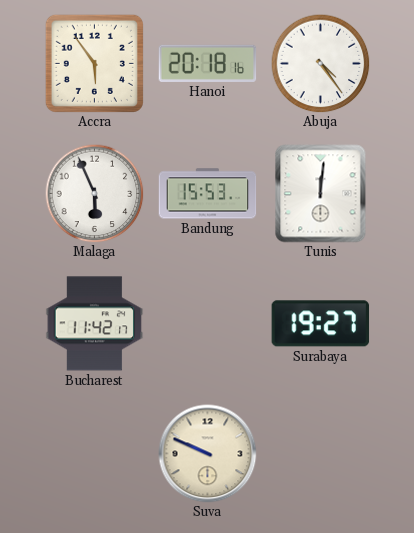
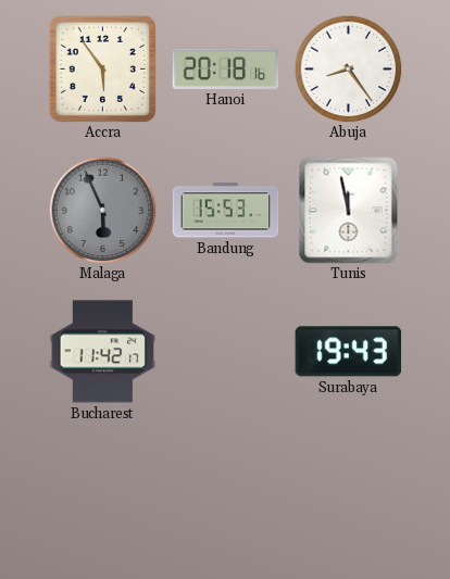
Abuja: 4:24 -> 8:24 (349, 70)
Malaga dial: white -> grey (103, 211)
Tunis: 12:01 -> 11:58 (349, 211)
Surabaya: 19:27 -> 19:43 (349, 352)
Suva: 9:49 -> none (208, 454)
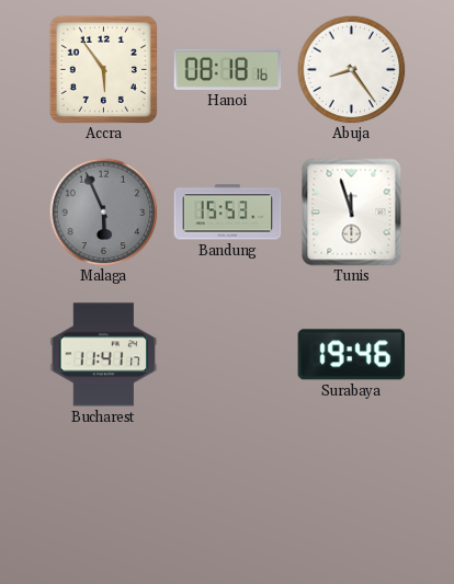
Hanoi: 20:18 -> 08:18 (228, 69)
Tunis: 11:58 -> 11:57 (352, 213)
Bucharest: 11:42 -> 11:41 (104, 355)
Surabaya: 19:43 -> 19:46 (352, 355)
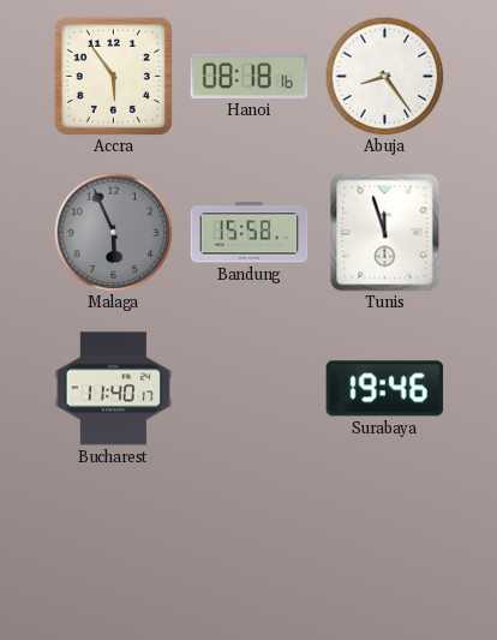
Bandung: 15:53 -> 15:58 (250, 233)
Bucharest: 11:41 -> 11:40 (114, 389)
